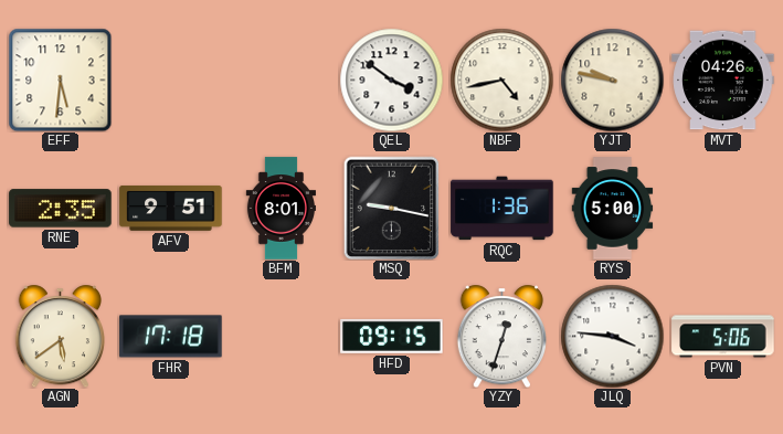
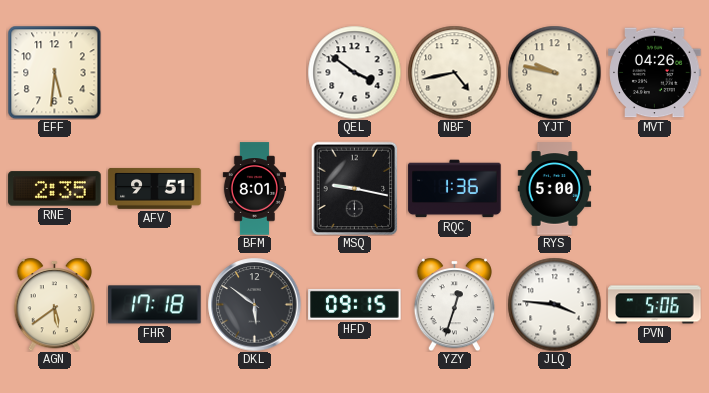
DKL: none -> 5:51 (254, 304)
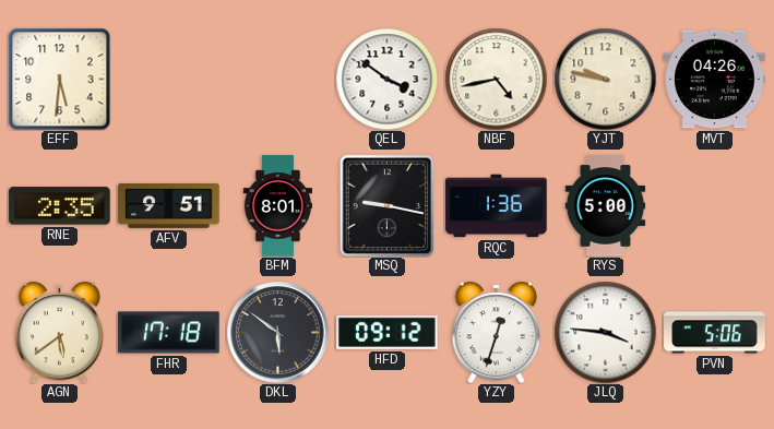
HFD: 09:15 -> 09:12 (388, 332)
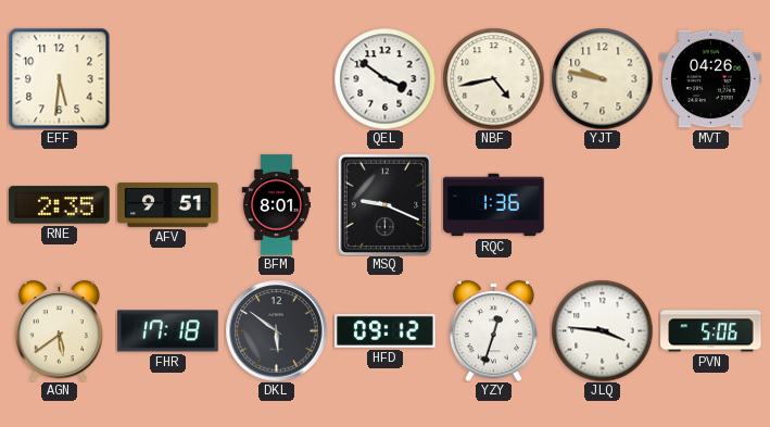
MSQ: 9:17 -> 9:19 (386, 204)
RYS: 5:00 -> none (606, 206)
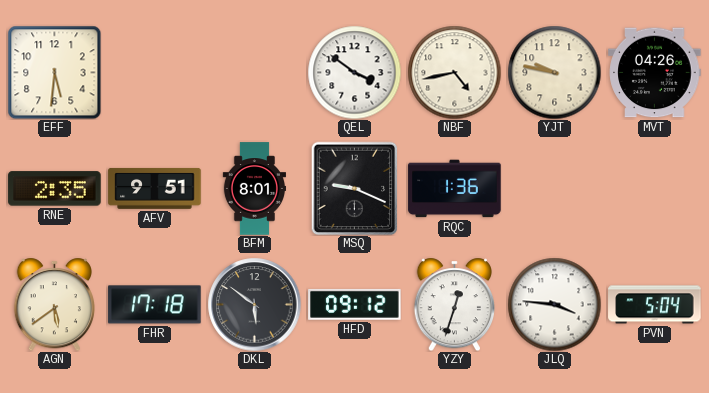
PVN: 5:06 -> 5:04 (655, 305)
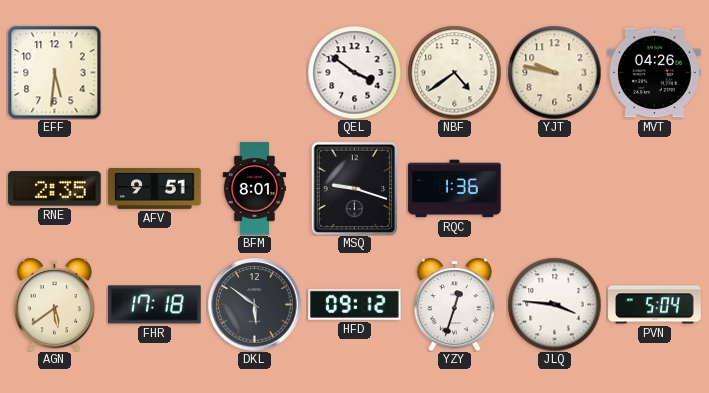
NBF: 4:43 -> 4:39 (454, 72)
MSQ: 9:19 -> 9:18 (355, 188)
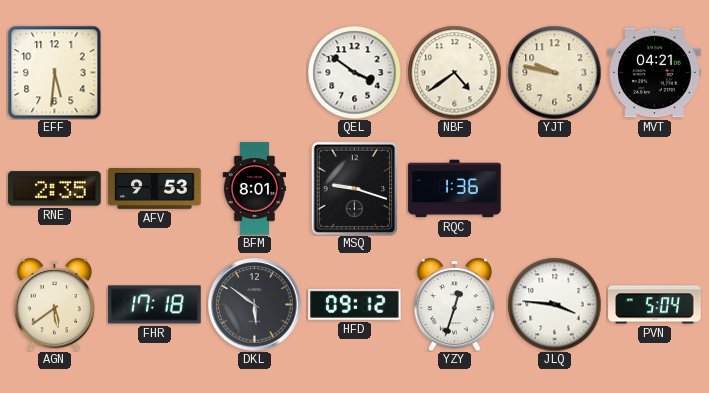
MVT: 04:26 -> 04:21 (655, 73)
AFV: 9:51 -> 9:53 (155, 189)
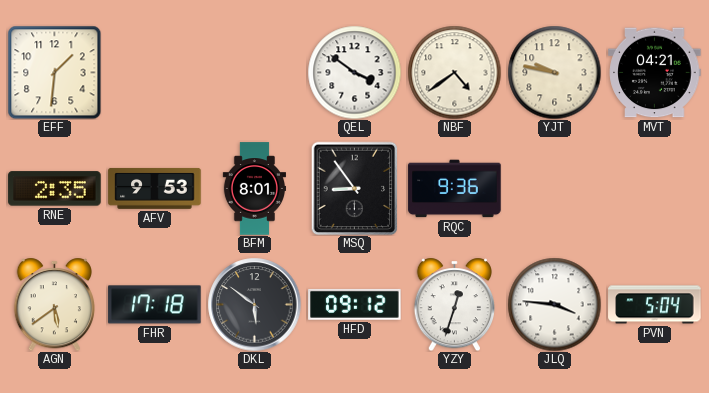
EFF: 5:31 -> 1:31 (54, 72)
MSQ: 9:18 -> 8:54 (355, 188)
RQC: 1:36 -> 9:36 (455, 189)
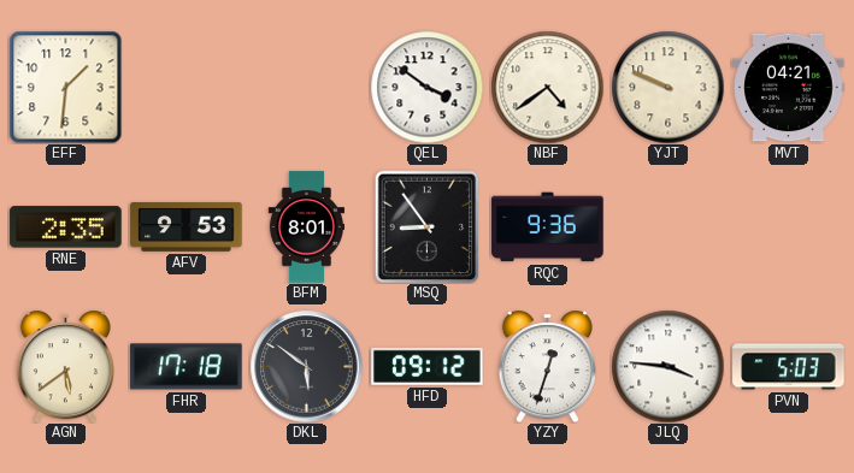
YJT: 9:47 -> 9:49 (667, 87)
PVN: 5:04 -> 5:03 (789, 367)
